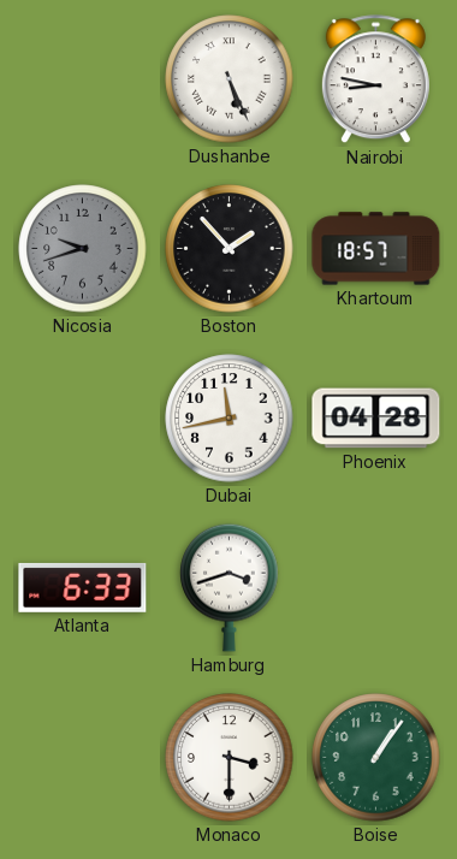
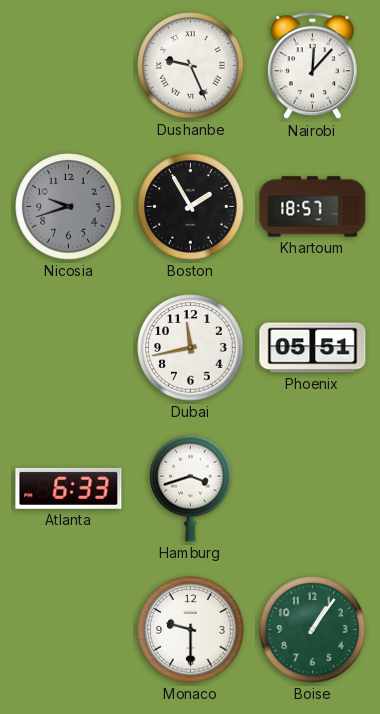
Dushanbe: 5:26 -> 9:26 (191, 66)
Nairobi: 8:47 -> 12:07 (312, 66)
Boston: 1:53 -> 1:55 (191, 207)
Phoenix: 04:28 -> 05:51 (313, 348)
Monaco: 3:30 -> 9:30 (191, 630)
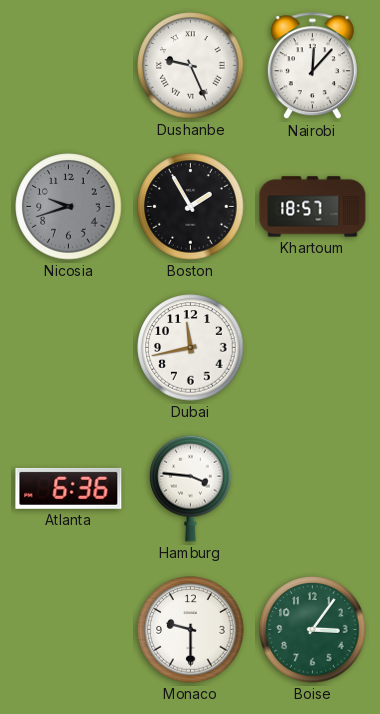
Phoenix: 05:51 -> none (313, 348)
Atlanta: 6:33 -> 6:36 (69, 488)
Hamburg: 3:42 -> 3:46 (191, 488)
Boise: 1:06 -> 3:06 (313, 630)
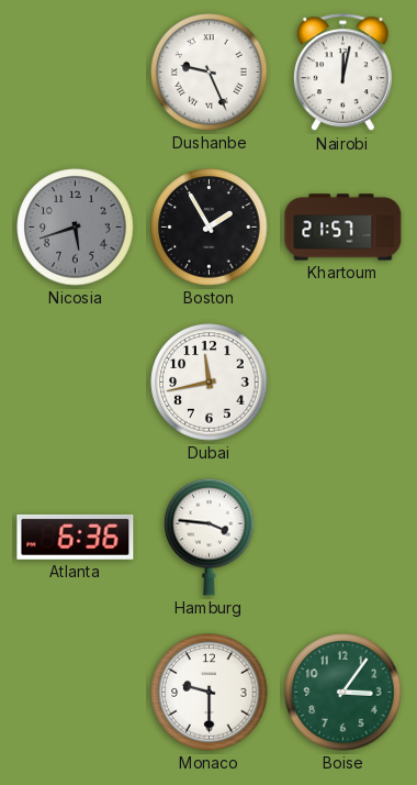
Nairobi: 12:07 -> 12:02 (342, 73)
Nicosia: 9:42 -> 5:42 (76, 228)
Khartoum: 18:57 -> 21:57 (343, 228)
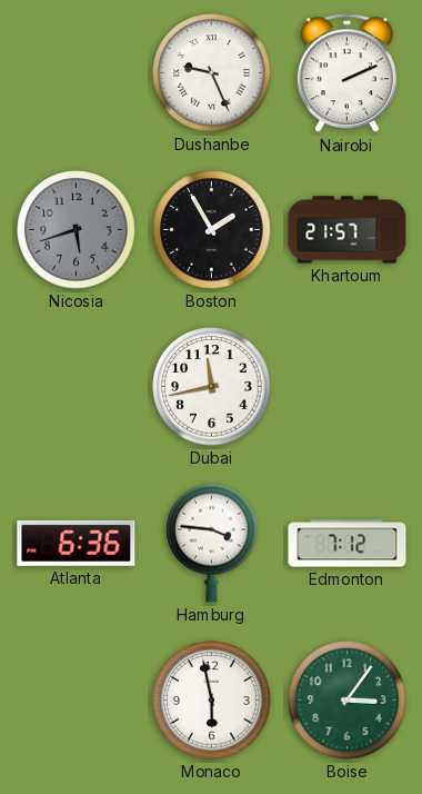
Nairobi: 12:02 -> 2:11 (346, 73)
Edmonton: none -> 7:12 (348, 544)
Monaco: 9:30 -> 5:58 (212, 701)
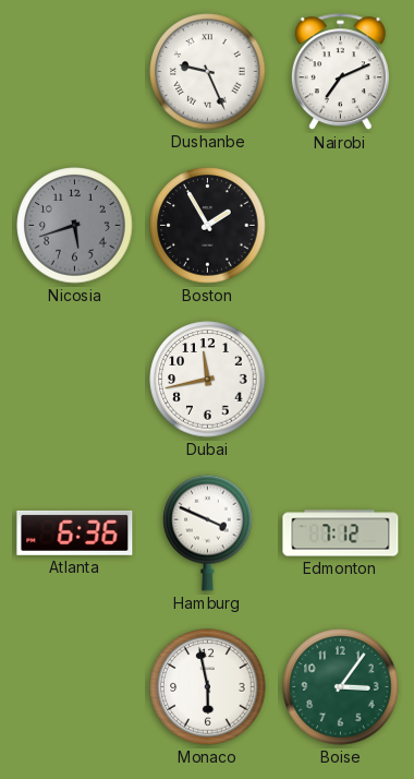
Nairobi: 2:11 -> 7:11 (340, 72)
Khartoum: 21:57 -> none (348, 230)
Hamburg: 3:46 -> 3:49 (208, 532)
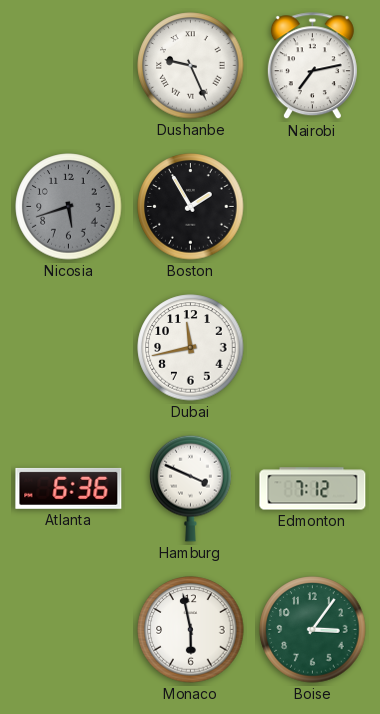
Nairobi: 7:11 -> 7:13 (312, 66)
